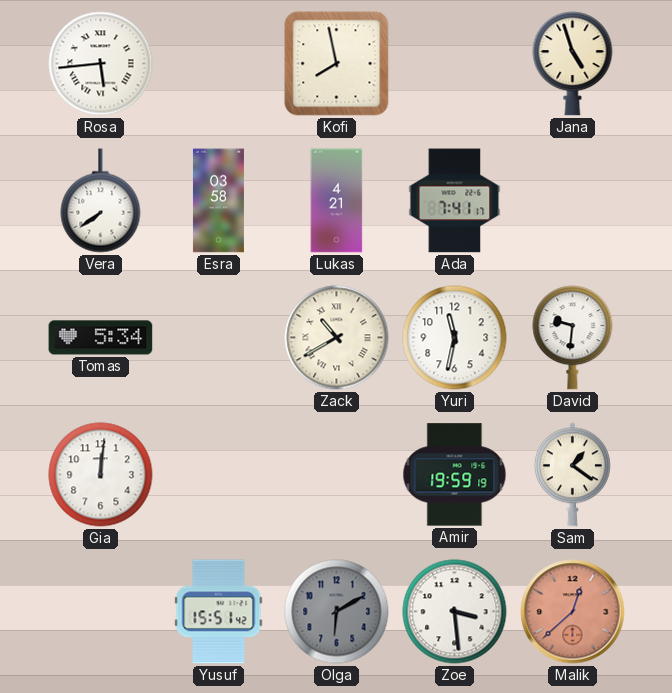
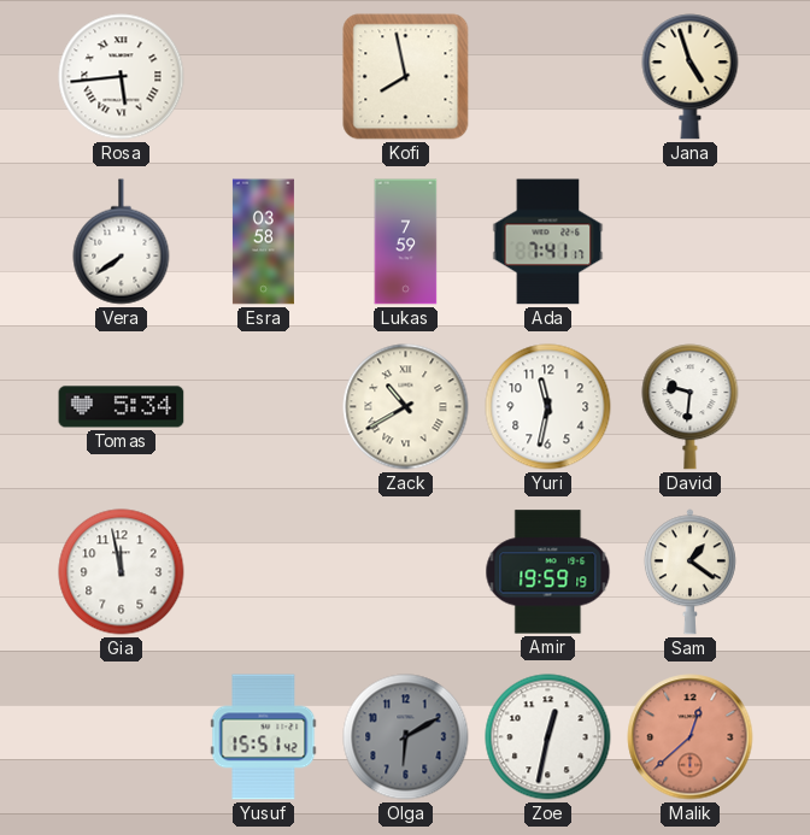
Lukas: 4:21 -> 7:59 (406, 242)
Gia: 12:01 -> 11:58 (122, 572)
Zoe: 3:29 -> 12:32 (548, 737)
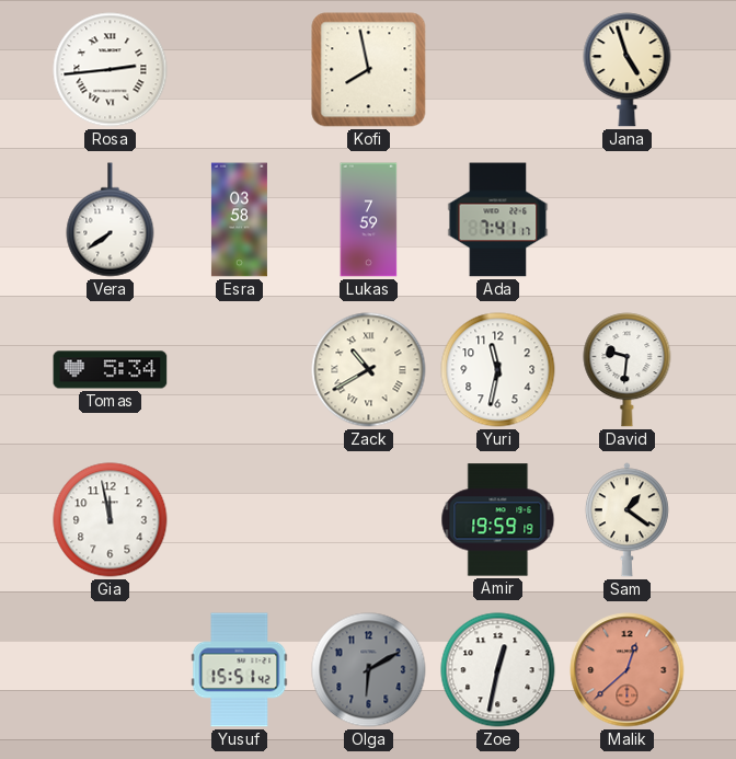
Rosa: 5:44 -> 2:44 (111, 70)
